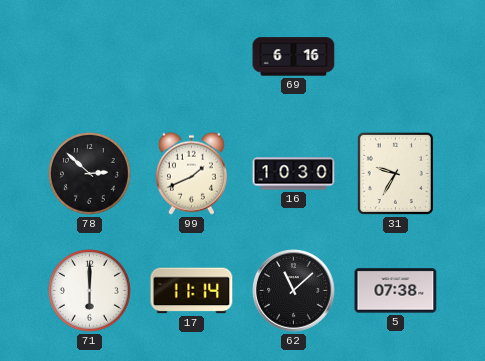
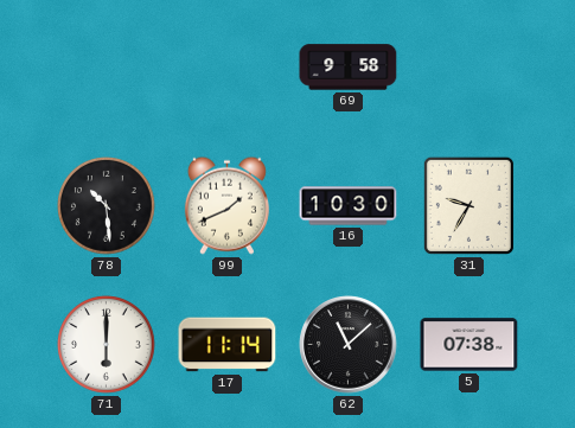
69: 6:16 -> 9:58 (349, 68)
78: 2:52 -> 10:29 (107, 206)
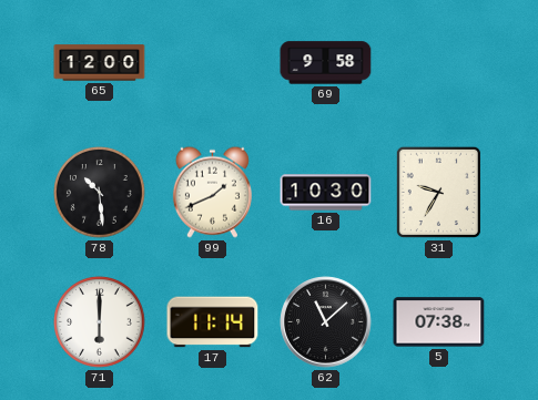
65: none -> 12:00 (100, 63)
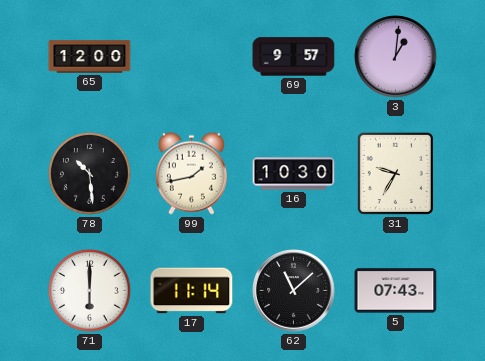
69: 9:58 -> 9:57 (294, 57)
3: none -> 1:01 (396, 57)
99: 1:41 -> 1:43 (191, 173)
5: 07:38 -> 07:43 (396, 291)
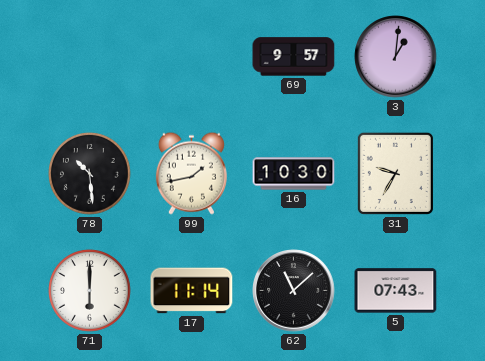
65: 12:00 -> none (90, 57)
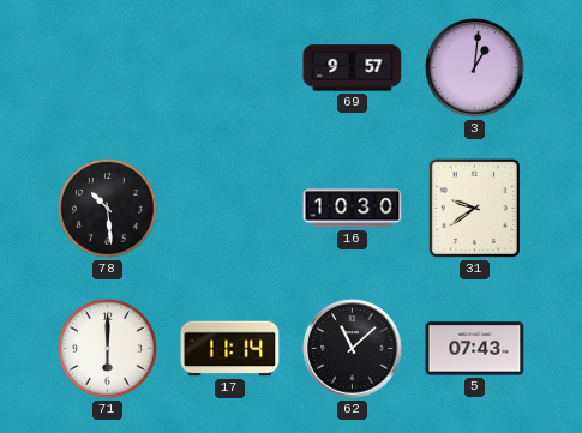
99: 1:43 -> none (191, 173)
31: 9:35 -> 9:39 (474, 208)
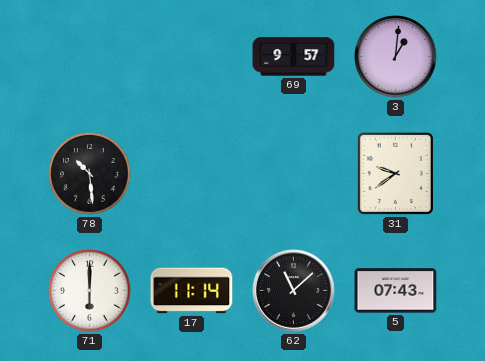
16: 10:30 -> none (353, 209)
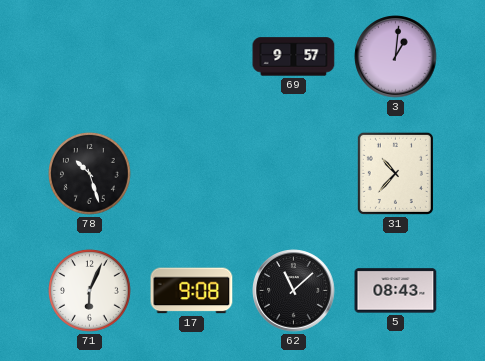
78: 10:29 -> 10:27 (90, 174)
31: 9:39 -> 10:37 (395, 173)
71: 6:00 -> 6:04 (90, 291)
17: 11:14 -> 9:08 (192, 291)
5: 07:43 -> 08:43 (396, 291)
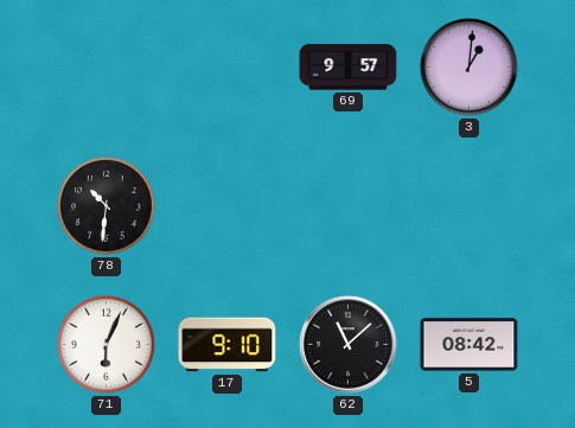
78: 10:27 -> 10:31 (107, 206)
31: 10:37 -> none (395, 173)
17: 9:08 -> 9:10 (228, 345)
5: 08:43 -> 08:42 (469, 345)
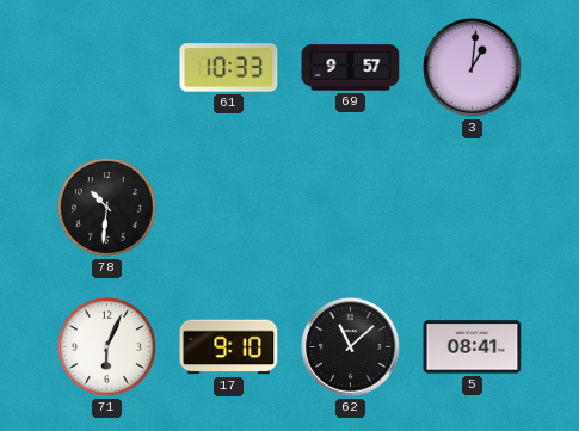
61: none -> 10:33 (229, 68)
5: 08:42 -> 08:41 (473, 347)
